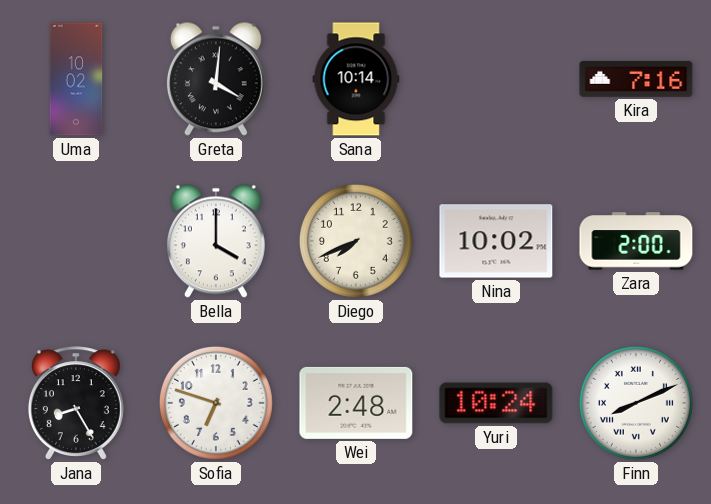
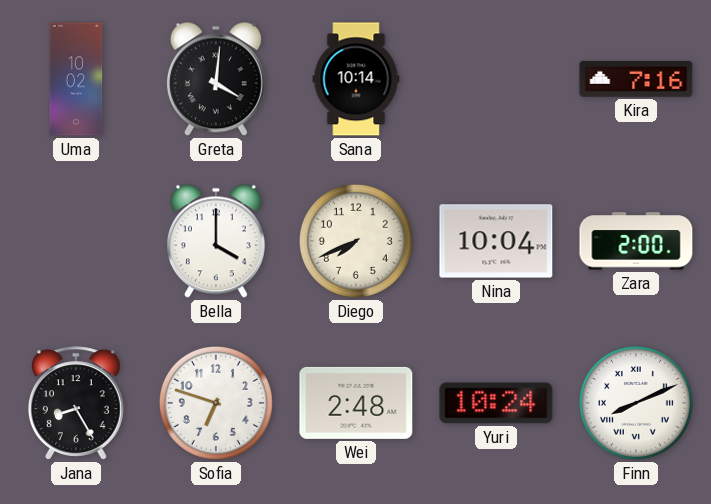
Nina: 10:02 -> 10:04 (496, 241)
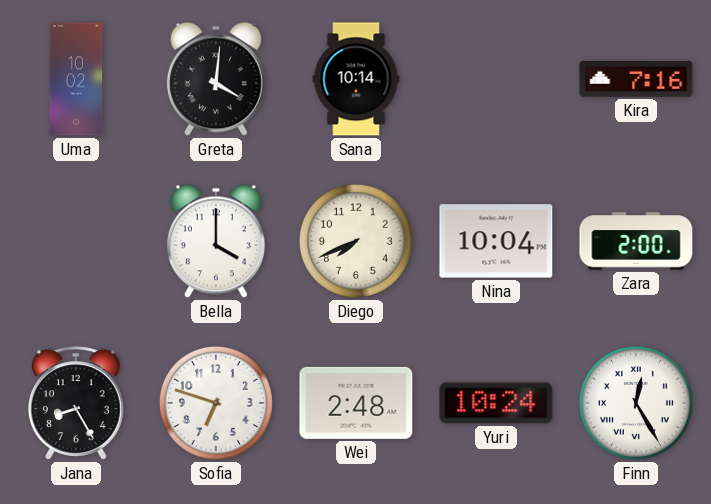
Finn: 8:11 -> 12:25 (636, 403)
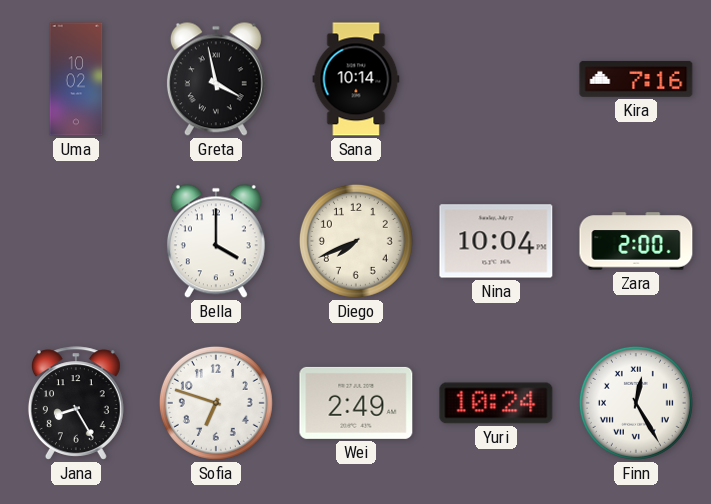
Greta: 4:01 -> 3:58 (216, 79)
Wei: 2:48 -> 2:49 (356, 403)
